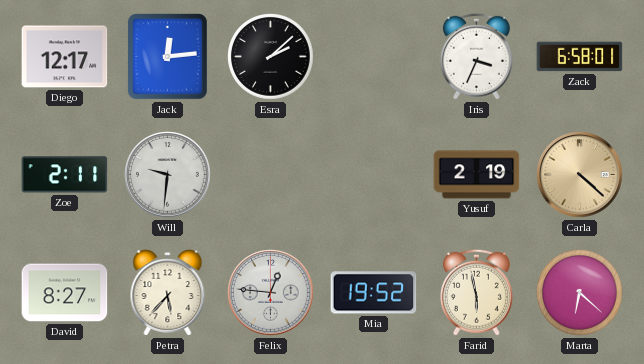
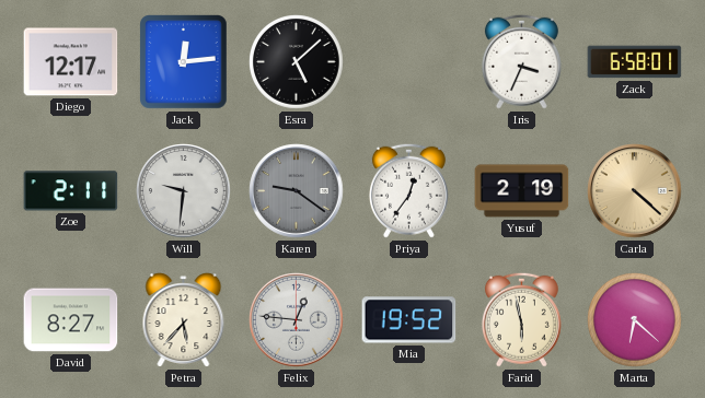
Esra: 2:08 -> 5:08 (297, 62)
Karen: none -> 9:21 (297, 191)
Priya: none -> 12:36 (408, 190)
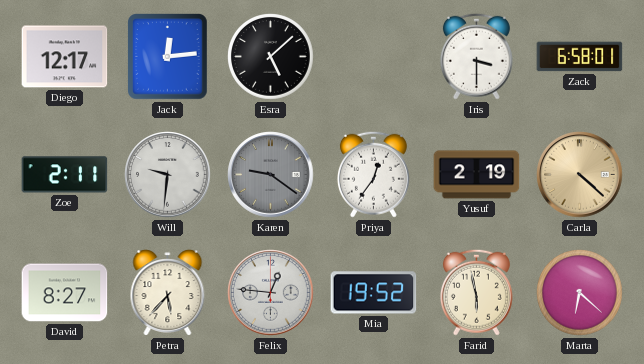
Iris: 3:34 -> 3:30 (476, 56)
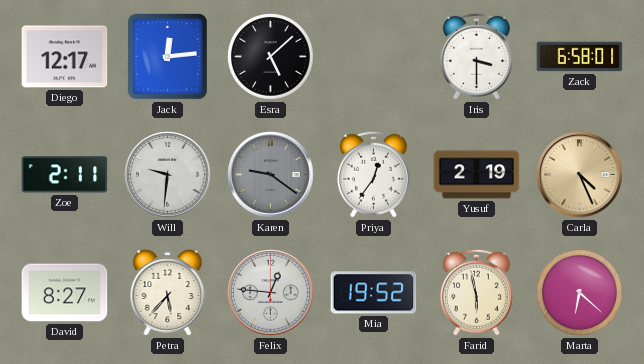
Carla: 4:22 -> 4:26 (580, 175)
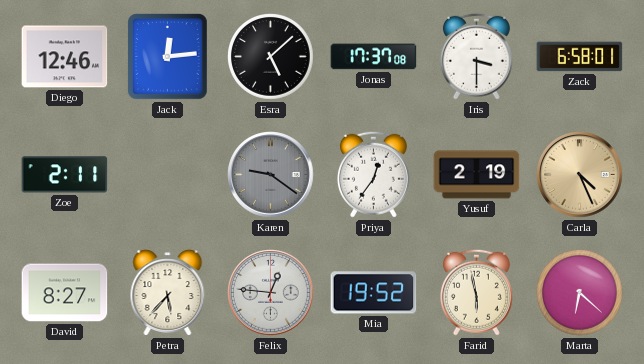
Diego: 12:17 -> 12:46 (65, 57)
Jonas: none -> 17:37 (374, 57)
Will: 9:31 -> none (168, 175)
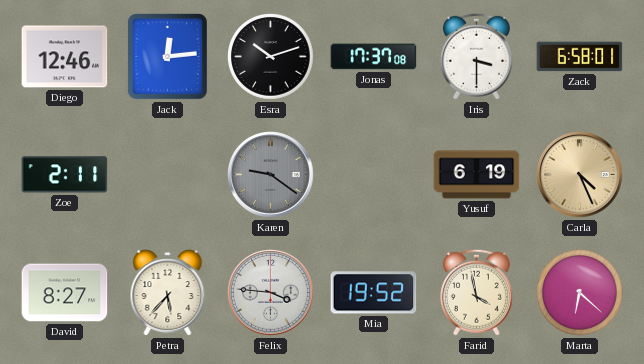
Esra: 5:08 -> 10:12 (271, 57)
Priya: 12:36 -> none (373, 174)
Yusuf: 2:19 -> 6:19 (477, 175)
Felix: 12:46 -> 3:46 (271, 293)
Farid: 5:58 -> 3:58 (476, 292)
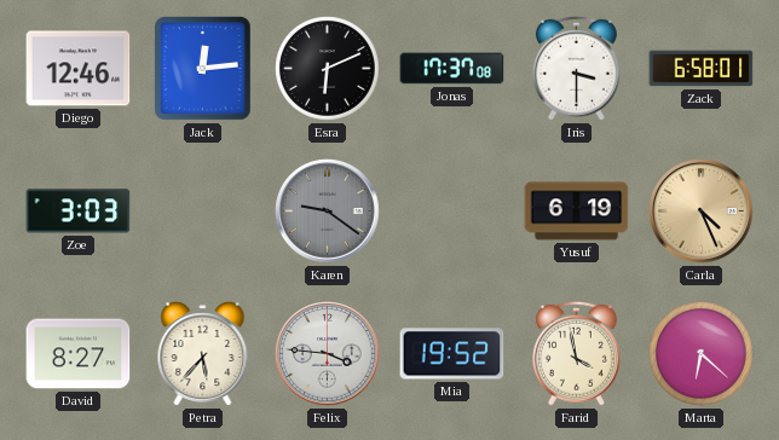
Esra: 10:12 -> 6:11 (328, 69)
Zoe: 2:11 -> 3:03 (79, 212)
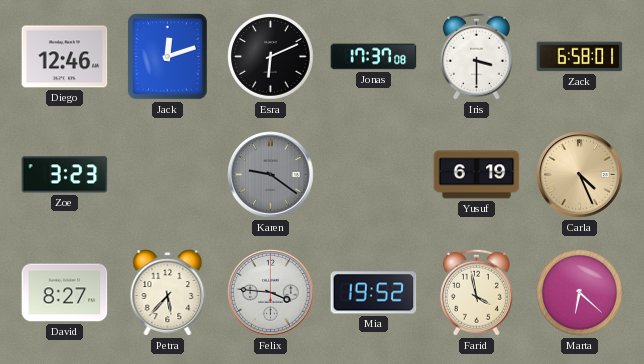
Jack: 12:14 -> 12:12 (168, 57)
Zoe: 3:03 -> 3:23 (65, 175)
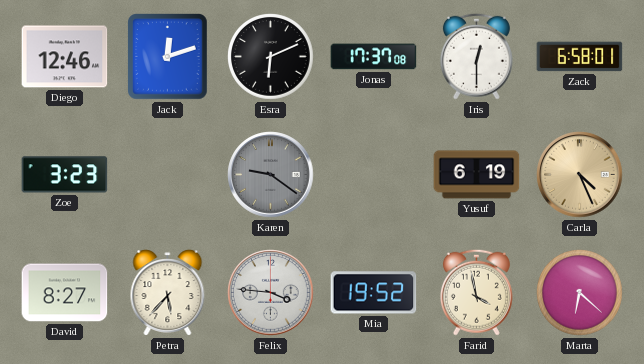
Iris: 3:30 -> 12:30 (476, 56)
